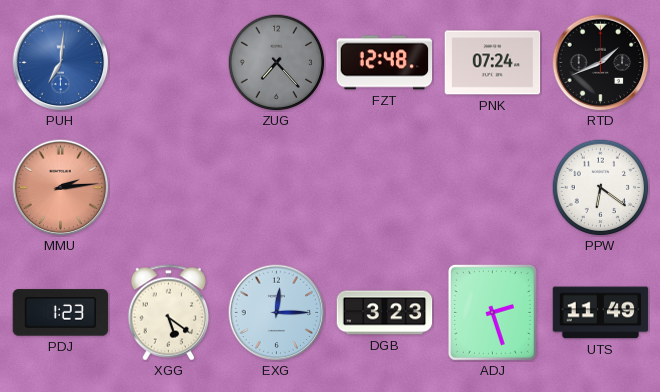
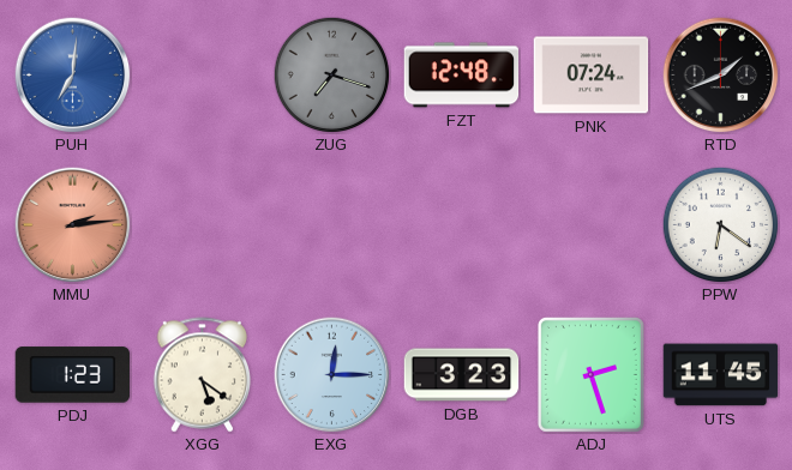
ZUG: 7:23 -> 7:18 (331, 74)
UTS: 11:49 -> 11:45 (721, 375)
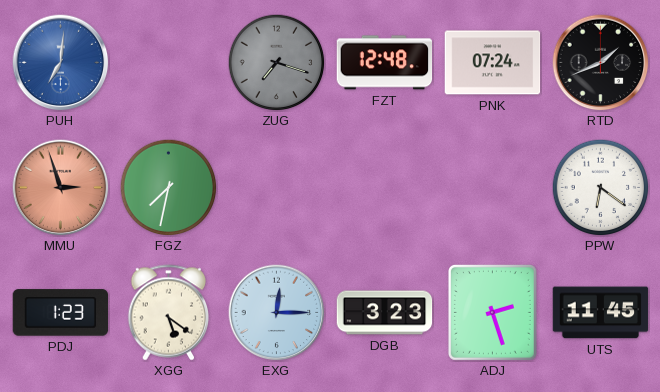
MMU: 2:14 -> 2:57 (61, 188)
FGZ: none -> 7:32 (168, 187)
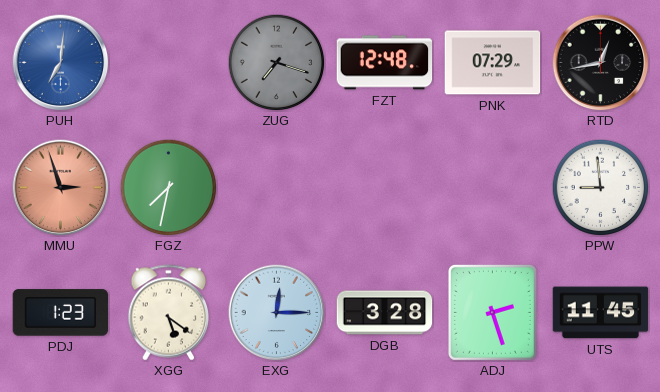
PNK: 07:24 -> 07:29 (493, 63)
RTD: 1:41 -> 12:43 (601, 63)
PPW: 6:21 -> 8:59 (600, 187)
DGB: 3:23 -> 3:28 (385, 313)
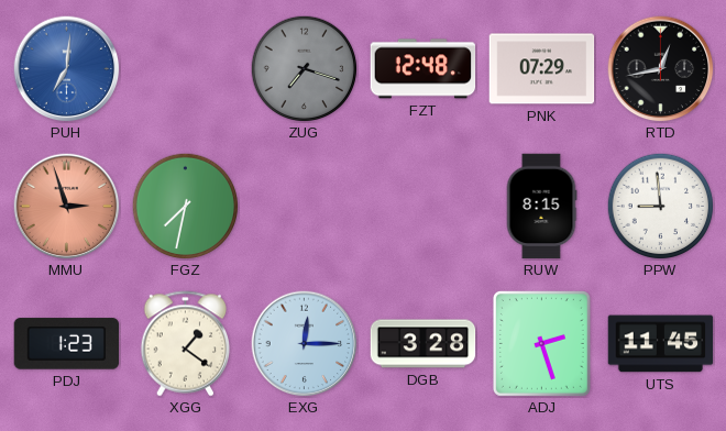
RUW: none -> 8:15 (541, 207)
XGG: 5:21 -> 1:21 (186, 344)
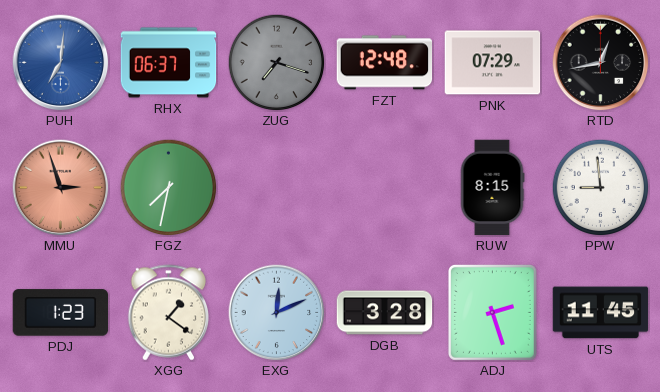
RHX: none -> 06:37 (169, 63)
EXG: 12:15 -> 12:11 (277, 313)
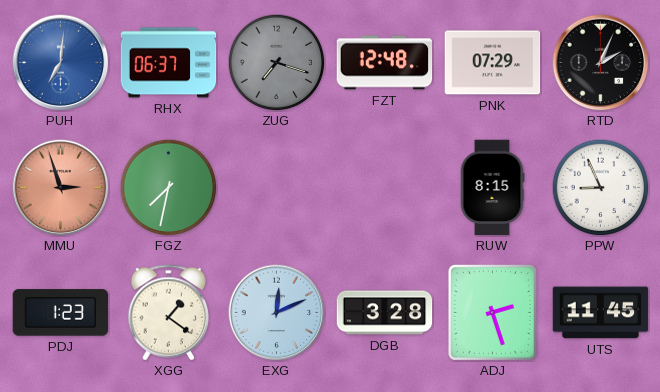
RTD: 12:43 -> 2:04 (601, 63)
PPW: 8:59 -> 8:56 (600, 187)
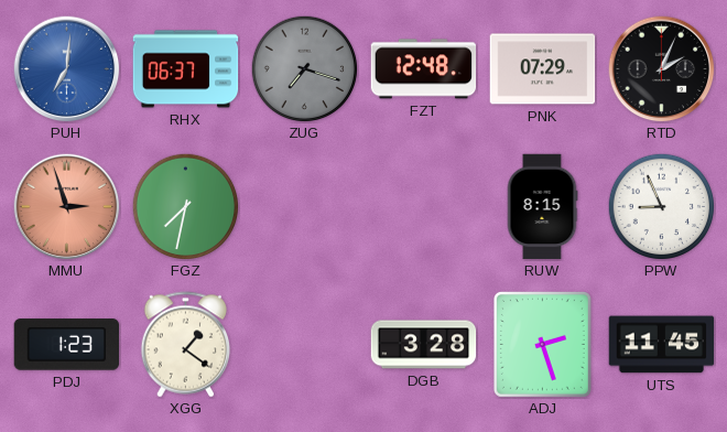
EXG: 12:11 -> none (277, 313)
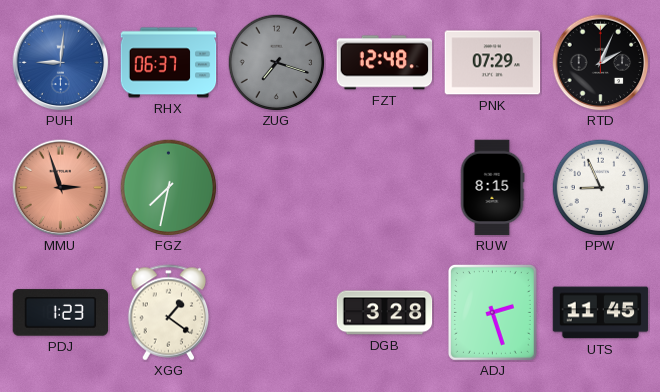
PUH: 7:01 -> 9:01 (61, 63)
